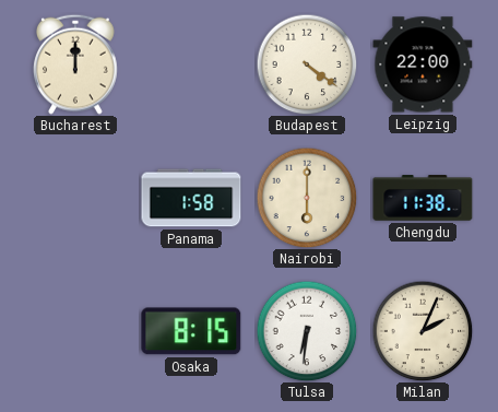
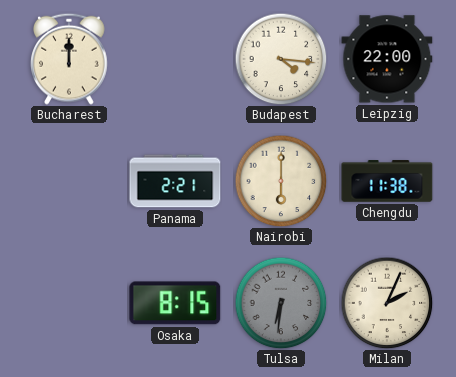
Budapest: 4:21 -> 4:16 (281, 59)
Panama: 1:58 -> 2:21 (175, 181)
Tulsa dial: white -> grey (281, 303)
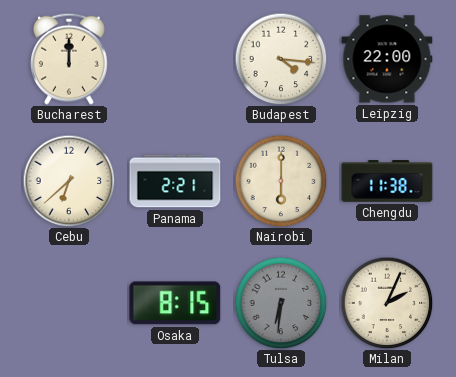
Cebu: none -> 6:38 (69, 181)
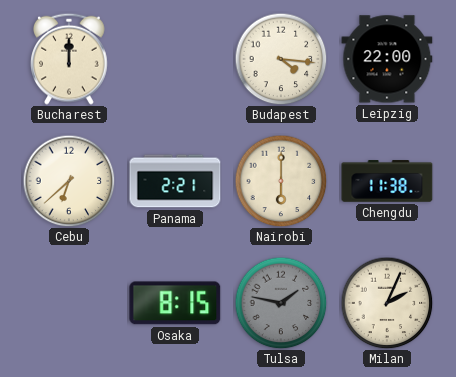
Tulsa: 6:31 -> 1:47 (281, 303)
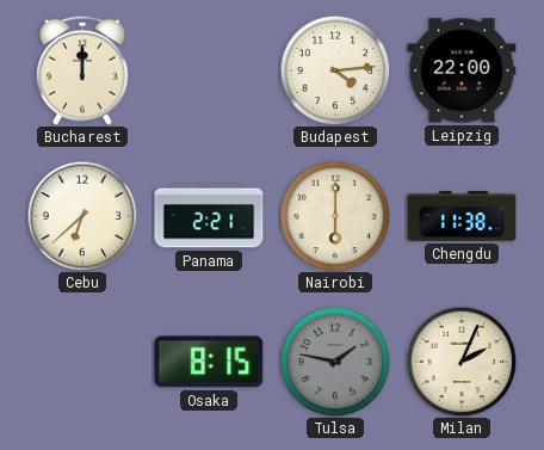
Budapest: 4:16 -> 4:14 (335, 70)
